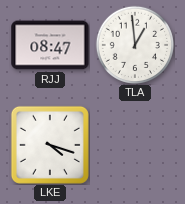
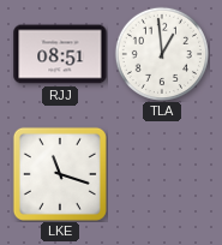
RJJ: 08:47 -> 08:51 (60, 54)
LKE: 4:18 -> 11:18 (60, 174)
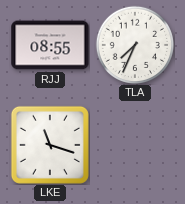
RJJ: 08:51 -> 08:55 (50, 45)
TLA: 12:59 -> 7:34 (134, 44)
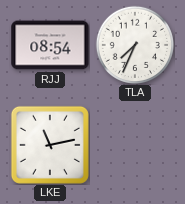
RJJ: 08:55 -> 08:54 (50, 45)
LKE: 11:18 -> 11:13 (50, 145)
